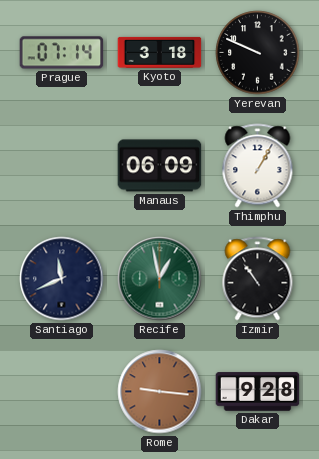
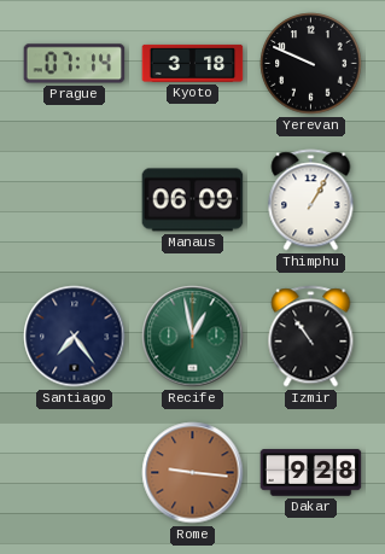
Santiago: 11:41 -> 7:24 (75, 337)
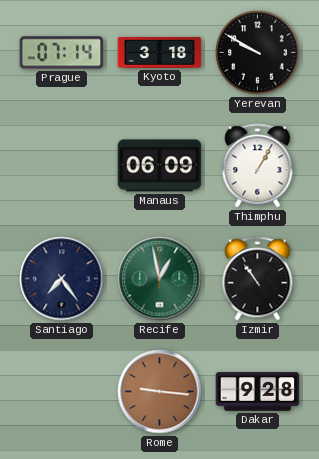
Yerevan: 9:49 -> 9:50 (258, 53)
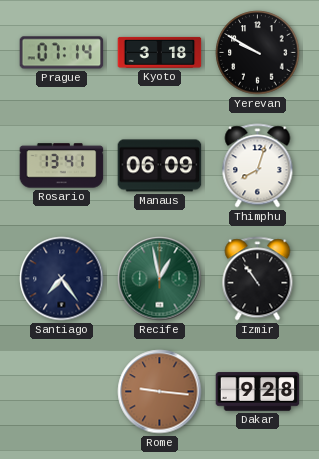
Rosario: none -> 13:41 (62, 166)
Thimphu: 1:05 -> 8:03 (258, 166)
